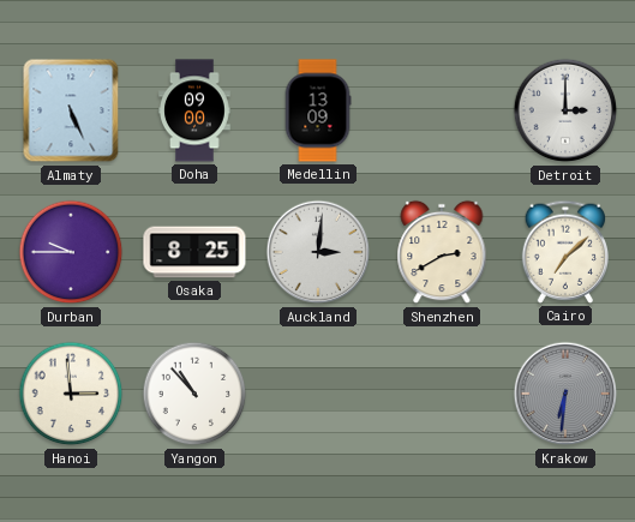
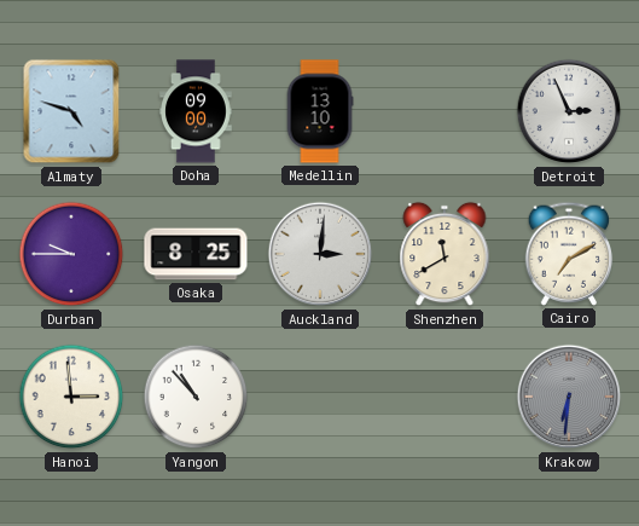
Almaty: 5:26 -> 4:48 (71, 111)
Medellin: 13:09 -> 13:10 (320, 111)
Detroit: 3:00 -> 2:56 (569, 111)
Shenzhen: 2:40 -> 11:40 (445, 254)
Cairo: 7:08 -> 7:10 (569, 254)
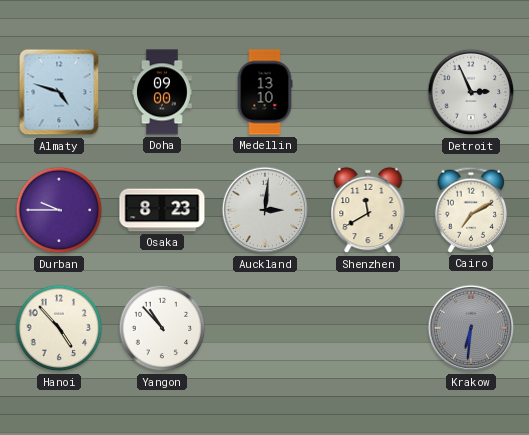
Osaka: 8:25 -> 8:23 (162, 210)
Hanoi: 2:59 -> 4:53 (59, 328)
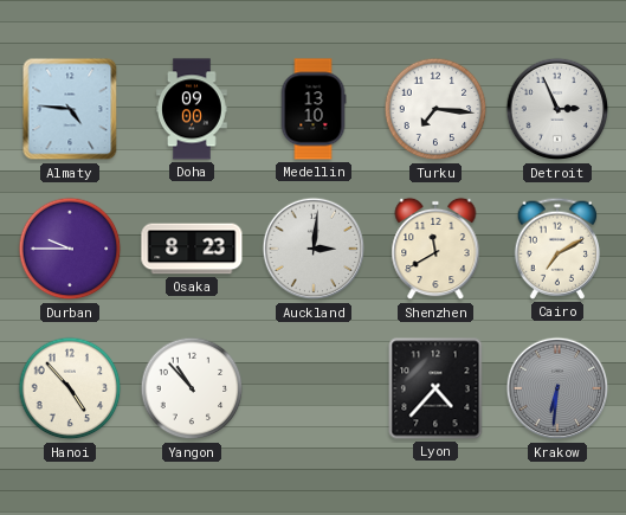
Almaty: 4:48 -> 4:46 (70, 109)
Turku: none -> 7:16 (435, 109)
Lyon: none -> 4:37 (435, 388)
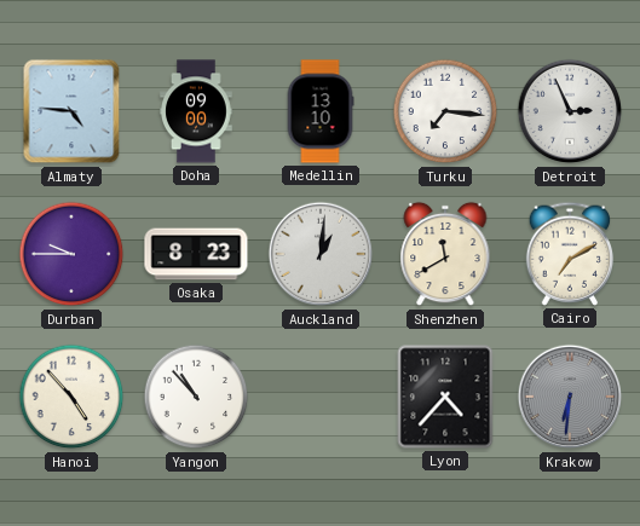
Auckland: 3:01 -> 1:01 (321, 254)
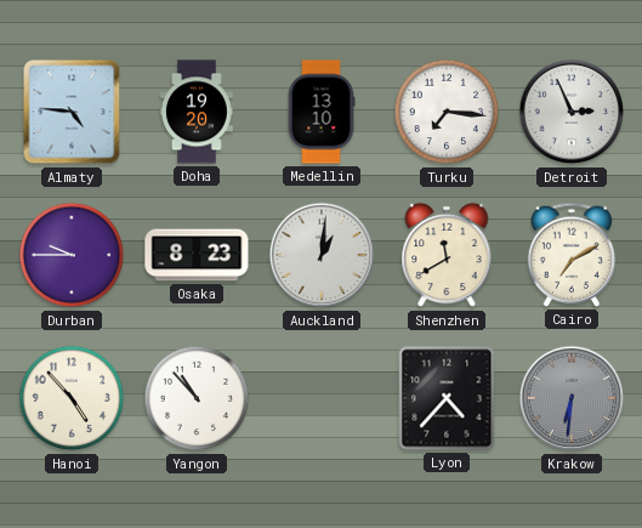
Doha: 09:00 -> 19:20 (198, 112)
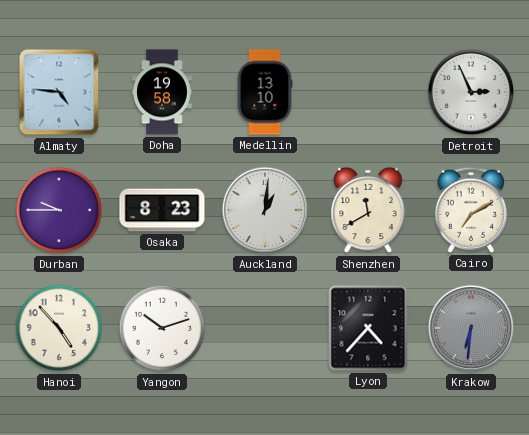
Doha: 19:20 -> 19:58 (163, 92)
Turku: 7:16 -> none (447, 112)
Yangon: 10:53 -> 10:12 (162, 328)
